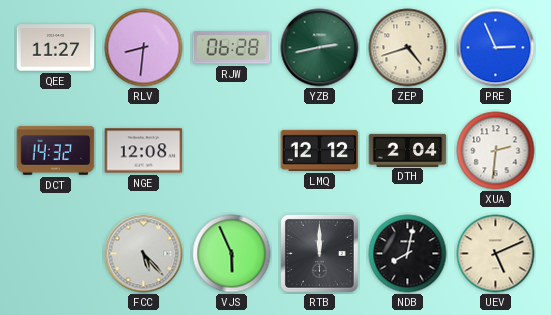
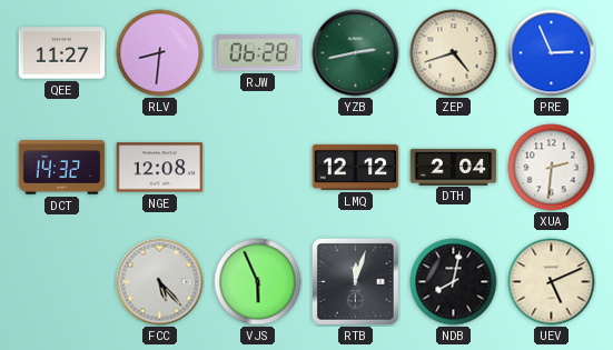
RTB: 12:00 -> 12:03 (355, 281)
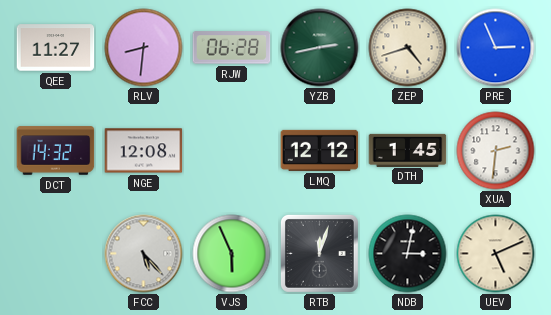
DTH: 2:04 -> 1:45 (408, 150)
NDB: 8:02 -> 3:02 (408, 254)
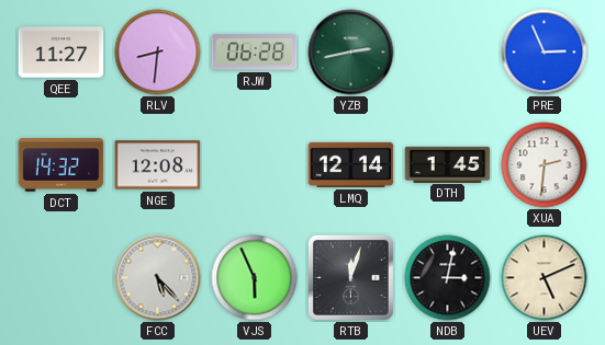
ZEP: 4:42 -> none (408, 48)
LMQ: 12:12 -> 12:14 (351, 164)
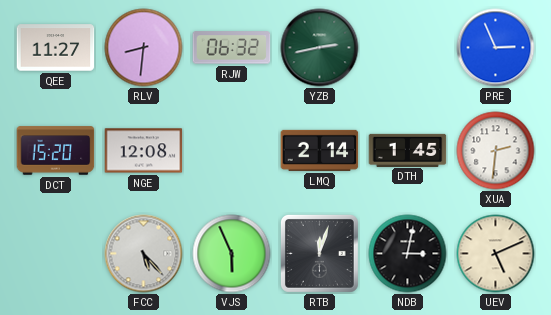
RJW: 06:28 -> 06:32 (232, 48)
DCT: 14:32 -> 15:20 (56, 151)
LMQ: 12:14 -> 2:14 (320, 150)
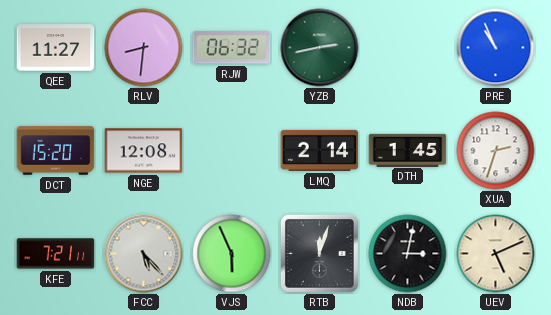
PRE: 2:56 -> 10:56 (496, 48)
XUA: 2:31 -> 2:33 (496, 151)
KFE: none -> 7:21 (56, 254)
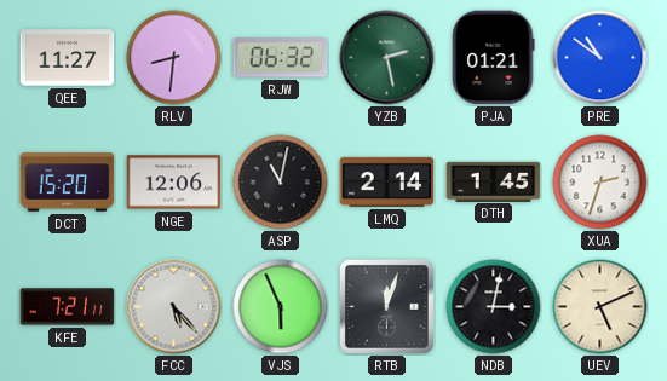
YZB: 2:43 -> 2:28 (387, 58)
PJA: none -> 01:21 (494, 58)
PRE: 10:56 -> 10:51 (600, 58)
NGE: 12:08 -> 12:06 (174, 183)
ASP: none -> 11:02 (281, 183)
